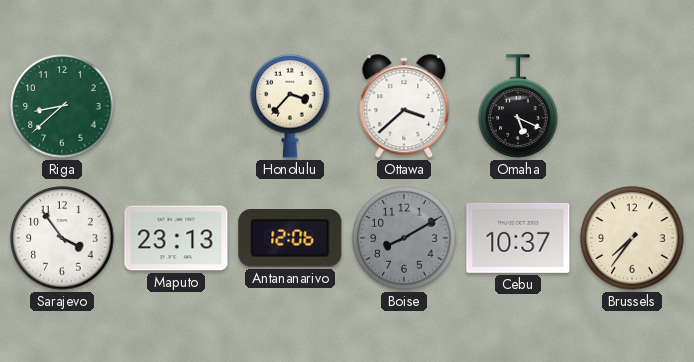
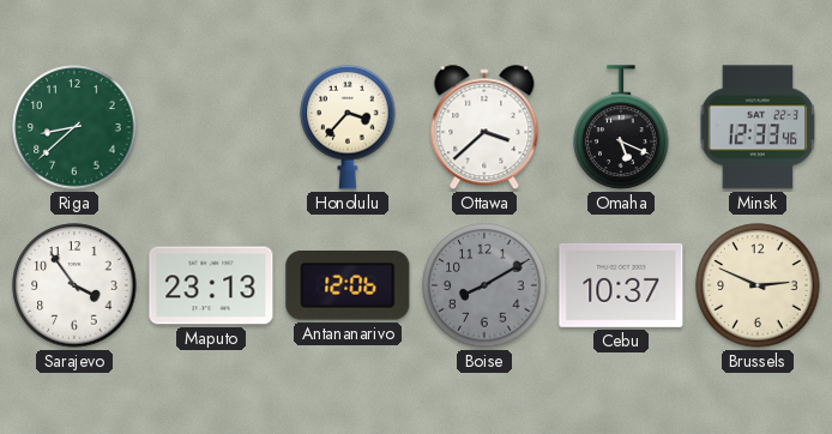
Minsk: none -> 12:33 (758, 127)
Brussels: 7:36 -> 2:49 (758, 285)
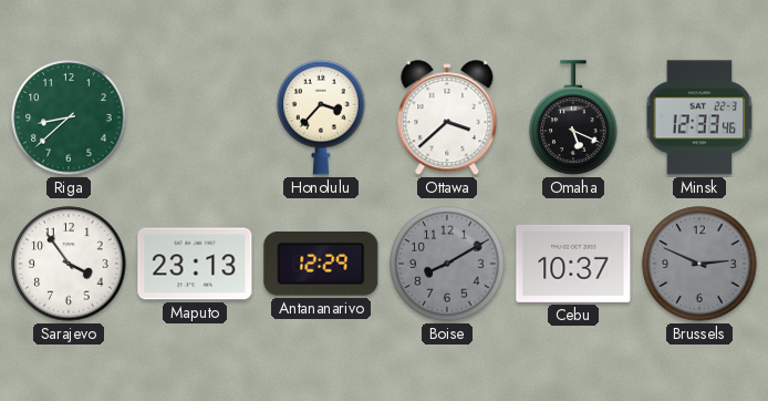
Antananarivo: 12:06 -> 12:29 (321, 264)
Brussels dial: cream -> grey (699, 264)
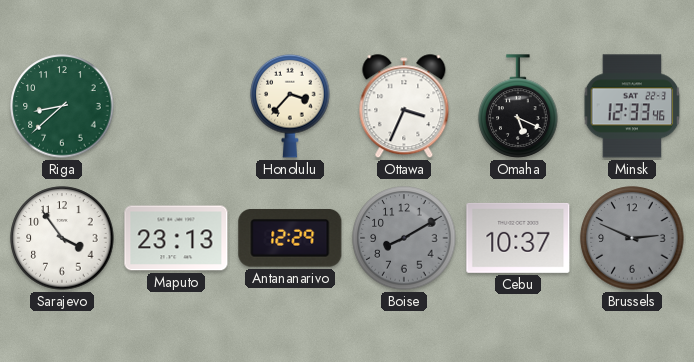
Ottawa: 3:38 -> 3:34 (404, 107)
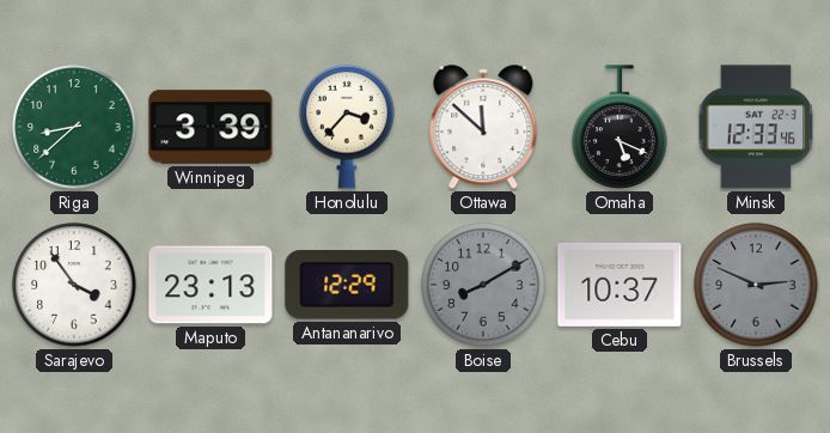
Winnipeg: none -> 3:39 (210, 127)
Ottawa: 3:34 -> 11:52 (483, 128)
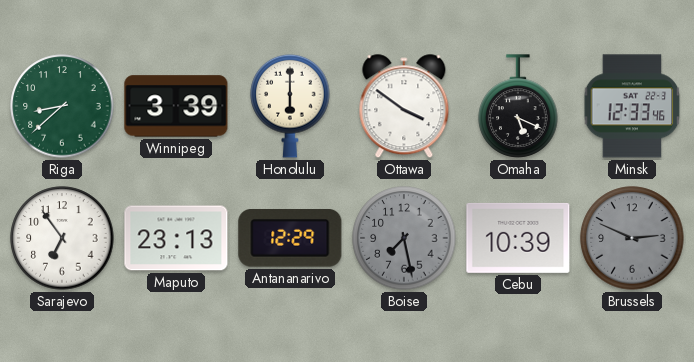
Honolulu: 3:37 -> 6:00 (290, 106)
Ottawa: 11:52 -> 3:51 (404, 107)
Sarajevo: 3:54 -> 6:54 (62, 238)
Boise: 8:10 -> 7:28 (404, 238)
Cebu: 10:37 -> 10:39 (518, 238)
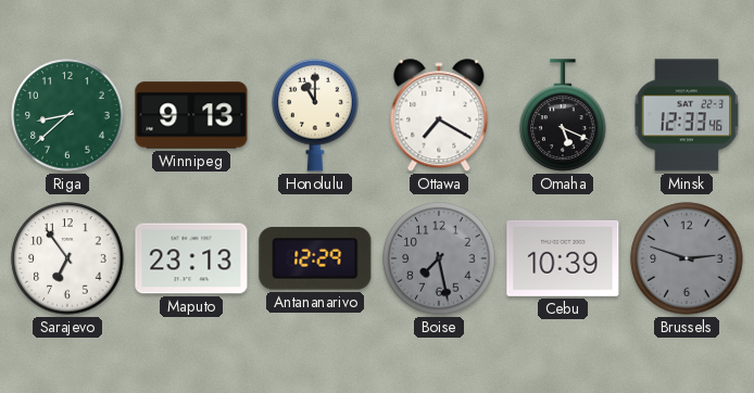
Winnipeg: 3:39 -> 9:13 (191, 115)
Honolulu: 6:00 -> 11:00 (315, 115)
Ottawa: 3:51 -> 7:20 (439, 116)
Brussels: 2:49 -> 2:48 (687, 258)
